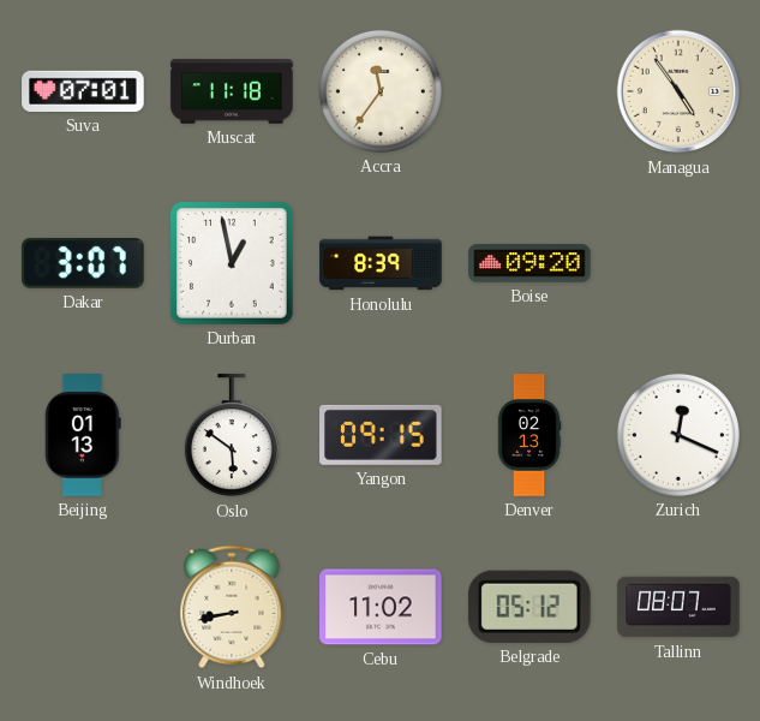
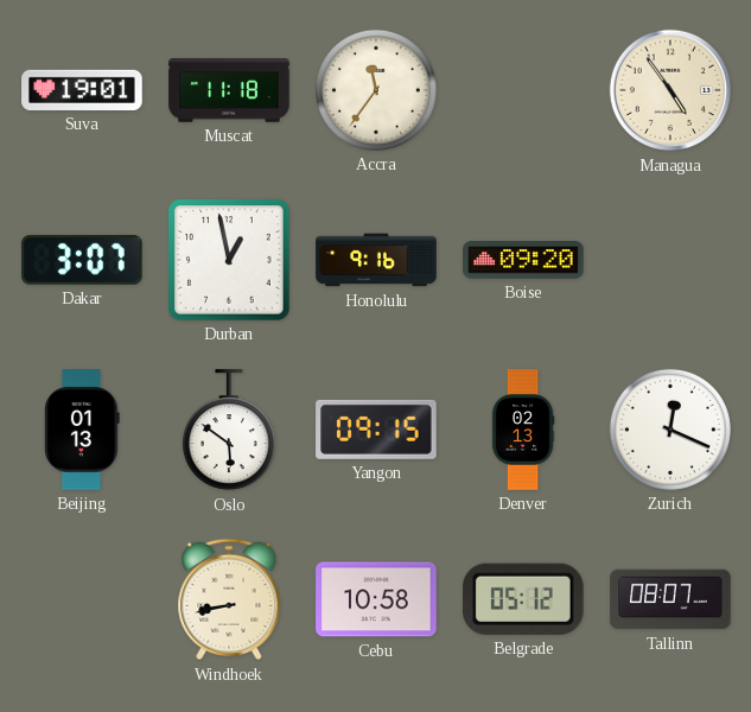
Suva: 07:01 -> 19:01 (82, 90)
Honolulu: 8:39 -> 9:16 (376, 260)
Cebu: 11:02 -> 10:58 (376, 599)
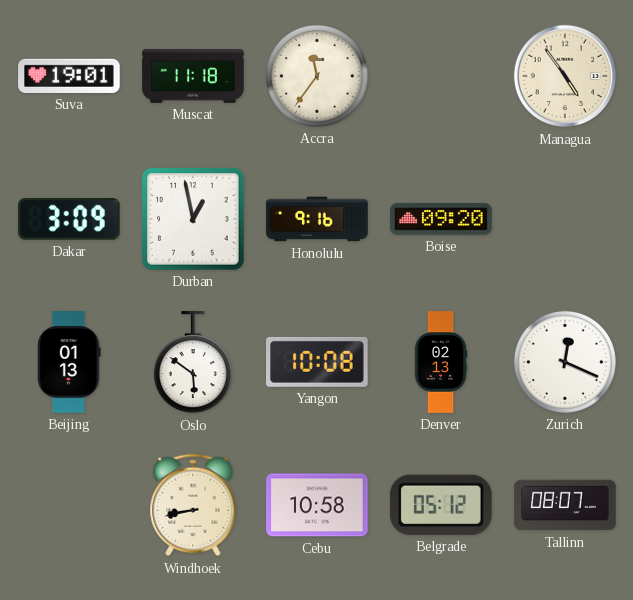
Dakar: 3:07 -> 3:09 (69, 220)
Yangon: 09:15 -> 10:08 (317, 362)
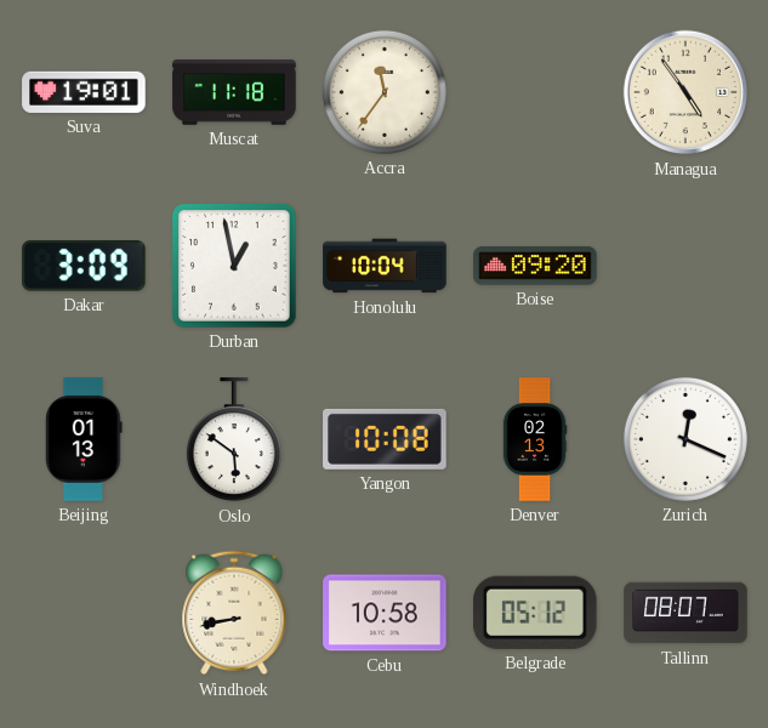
Honolulu: 9:16 -> 10:04 (385, 266)
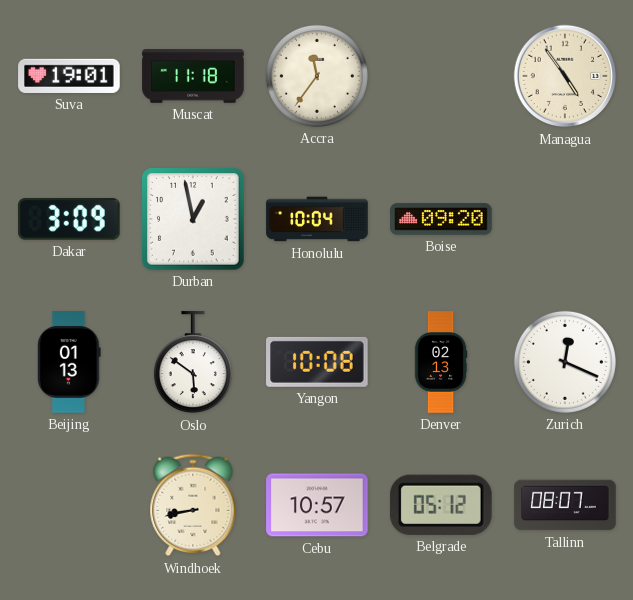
Cebu: 10:58 -> 10:57 (317, 505)
